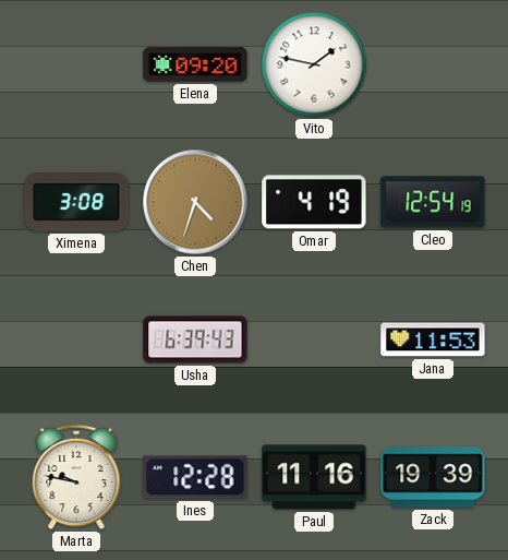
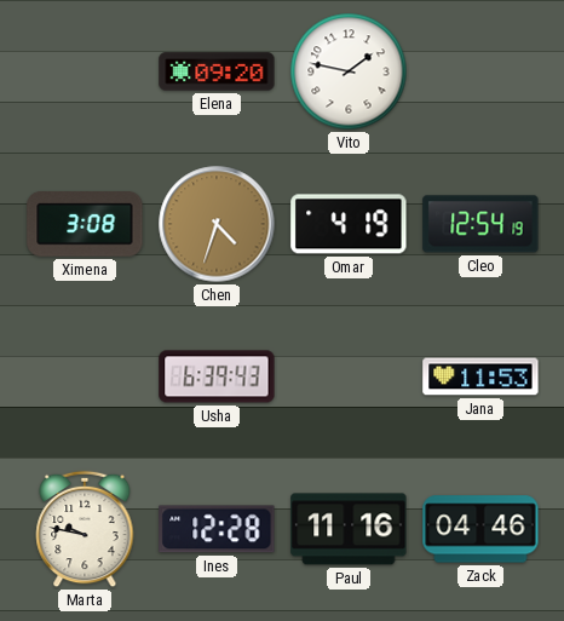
Zack: 19:39 -> 04:46 (480, 529)
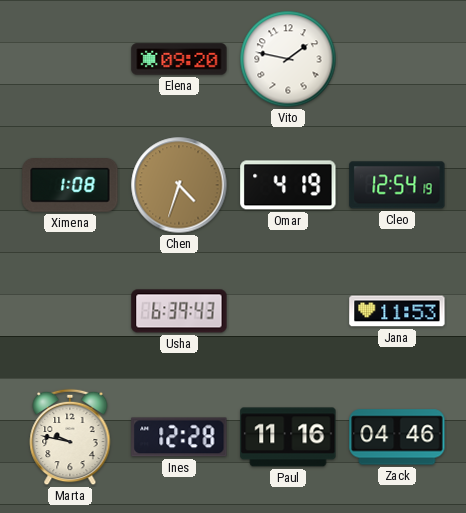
Ximena: 3:08 -> 1:08 (70, 186)
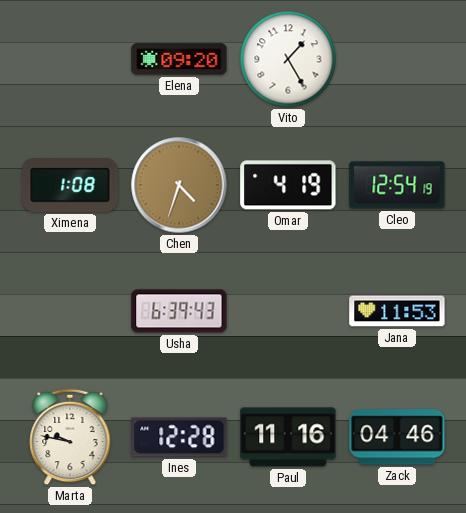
Vito: 1:47 -> 1:25 (288, 59)
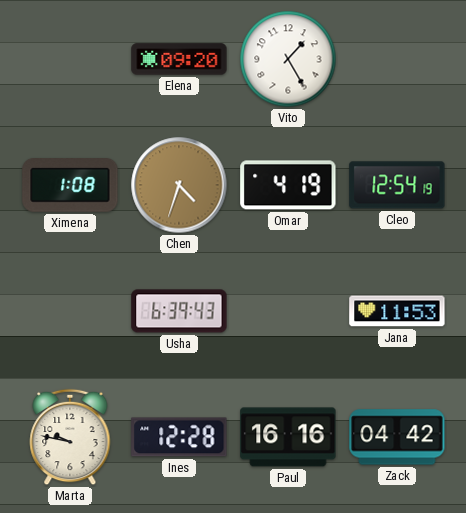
Paul: 11:16 -> 16:16 (288, 437)
Zack: 04:46 -> 04:42 (397, 437)
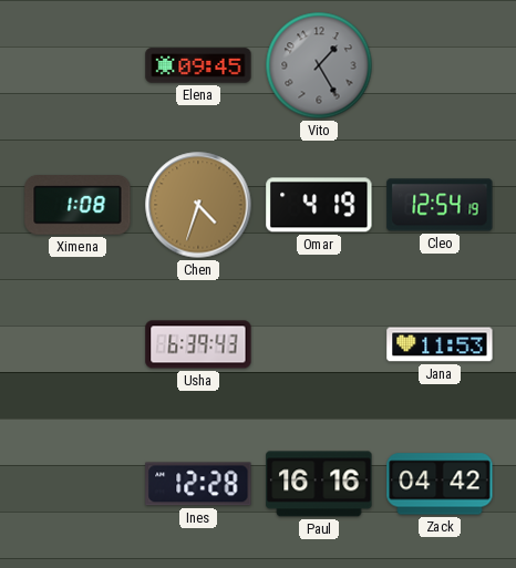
Elena: 09:20 -> 09:45 (198, 65)
Vito dial: white -> grey (319, 65)
Marta: 9:47 -> none (70, 437)
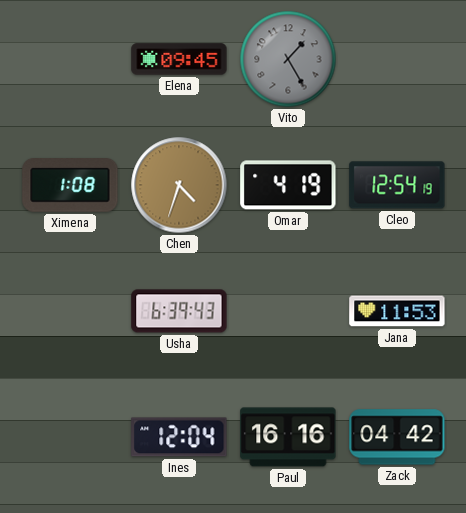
Ines: 12:28 -> 12:04 (179, 437)
